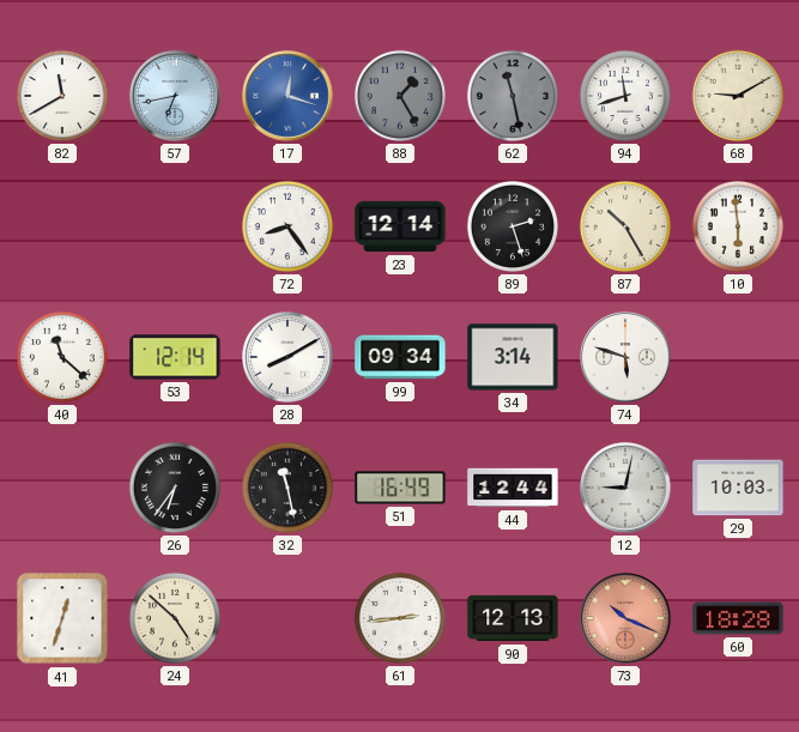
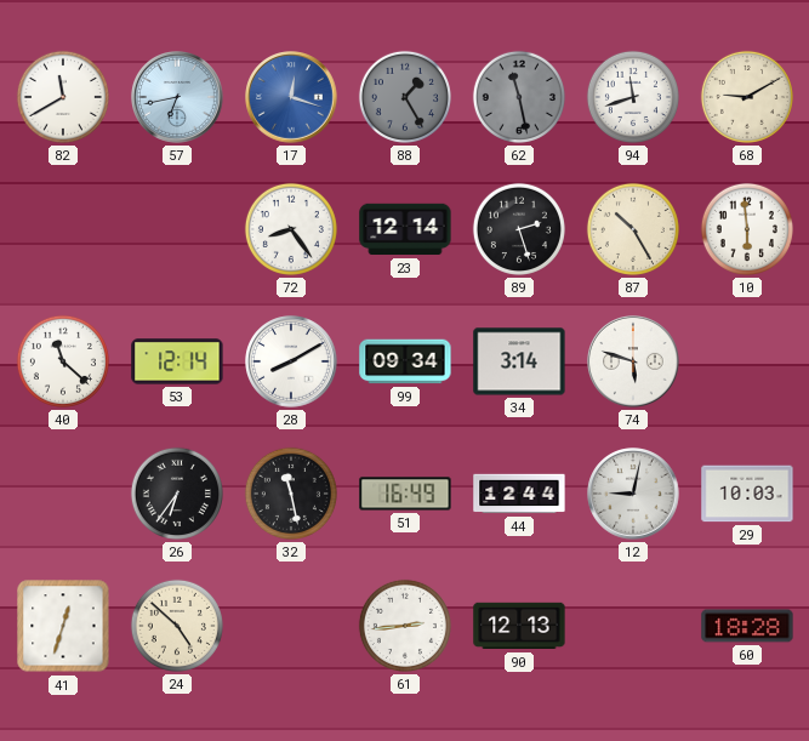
73: 10:19 -> none (625, 618)
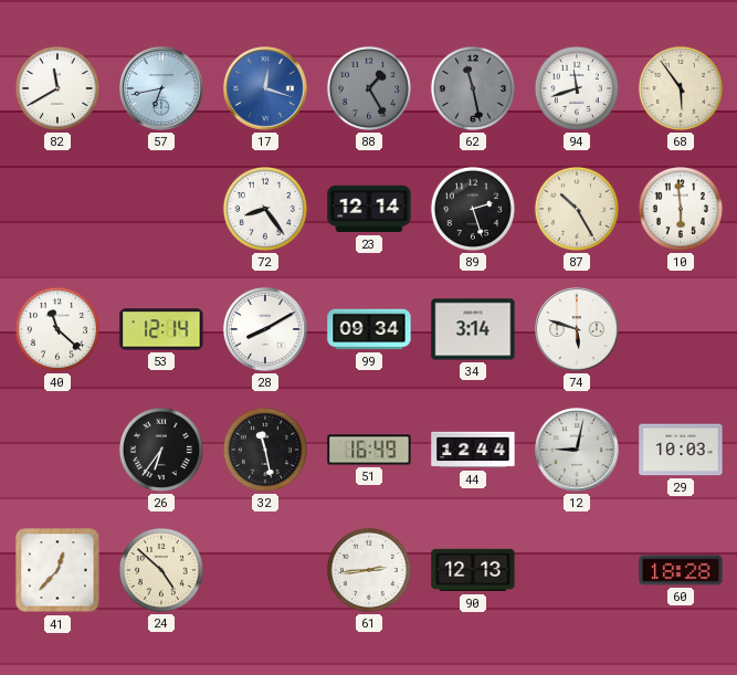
68: 9:10 -> 5:54 (681, 88)
41: 12:33 -> 12:37 (57, 570)
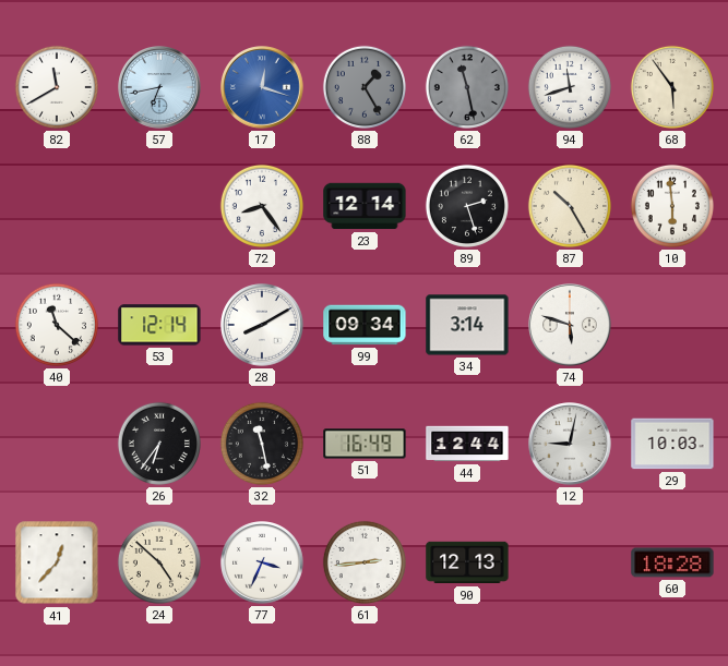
77: none -> 3:34 (262, 562)
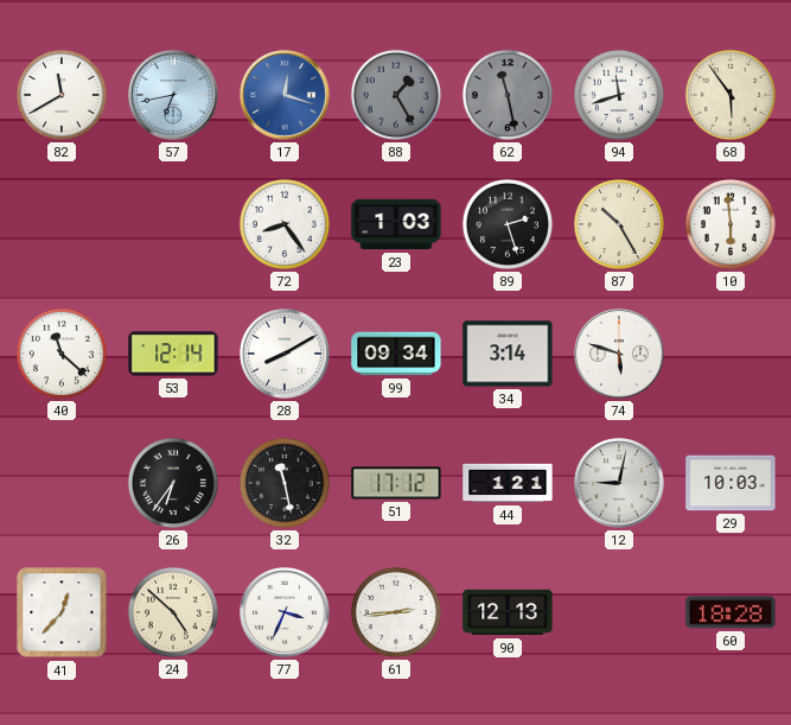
23: 12:14 -> 1:03 (396, 224)
51: 16:49 -> 17:12 (396, 483)
44: 12:44 -> 1:21 (508, 483)
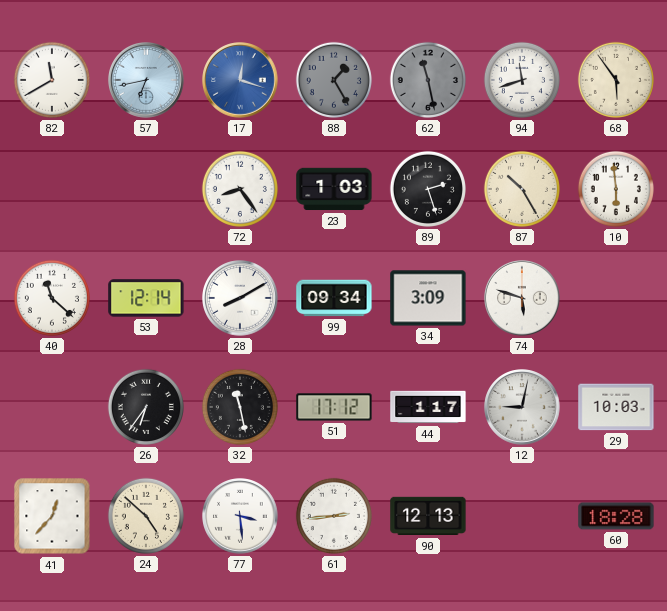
34: 3:14 -> 3:09 (428, 298)
44: 1:21 -> 1:17 (428, 407)
77: 3:34 -> 3:29 (240, 516)
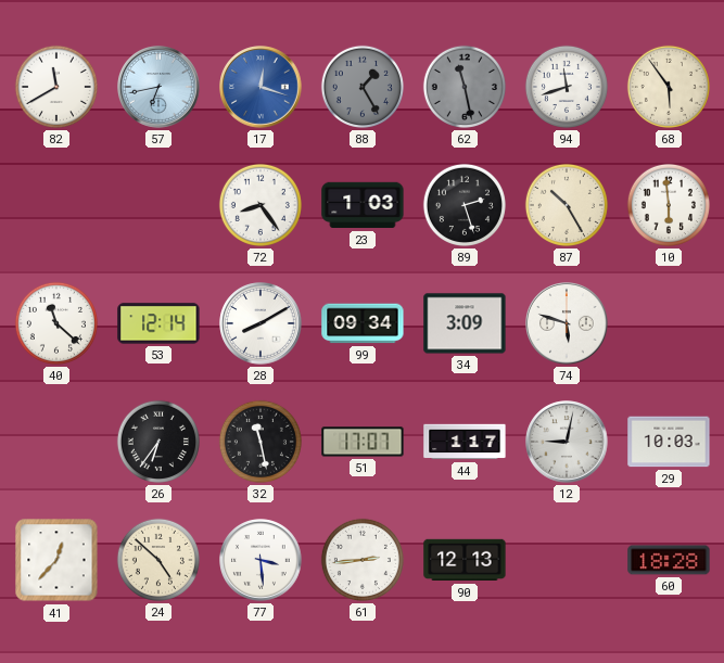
51: 17:12 -> 17:07 (363, 442)
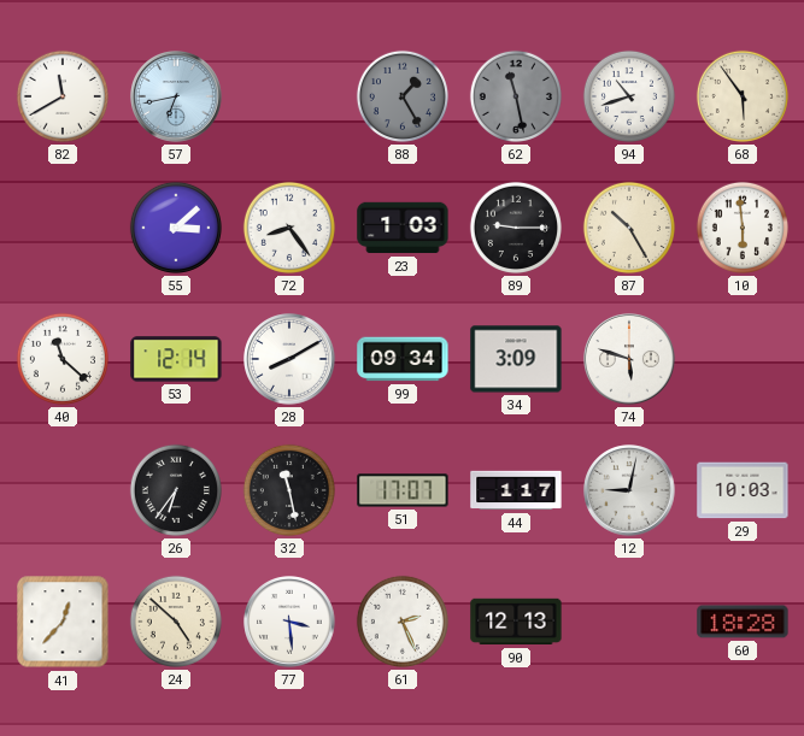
17: 12:18 -> none (261, 87)
94: 11:42 -> 10:42 (629, 96)
55: none -> 3:08 (176, 228)
89: 2:27 -> 9:15 (516, 228)
61: 2:44 -> 2:26 (403, 622)
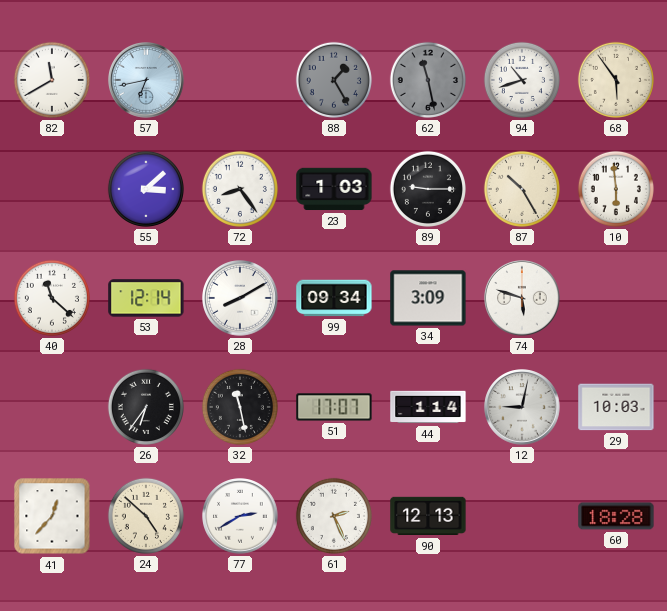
44: 1:17 -> 1:14 (428, 407)
77: 3:29 -> 2:40 (240, 516)
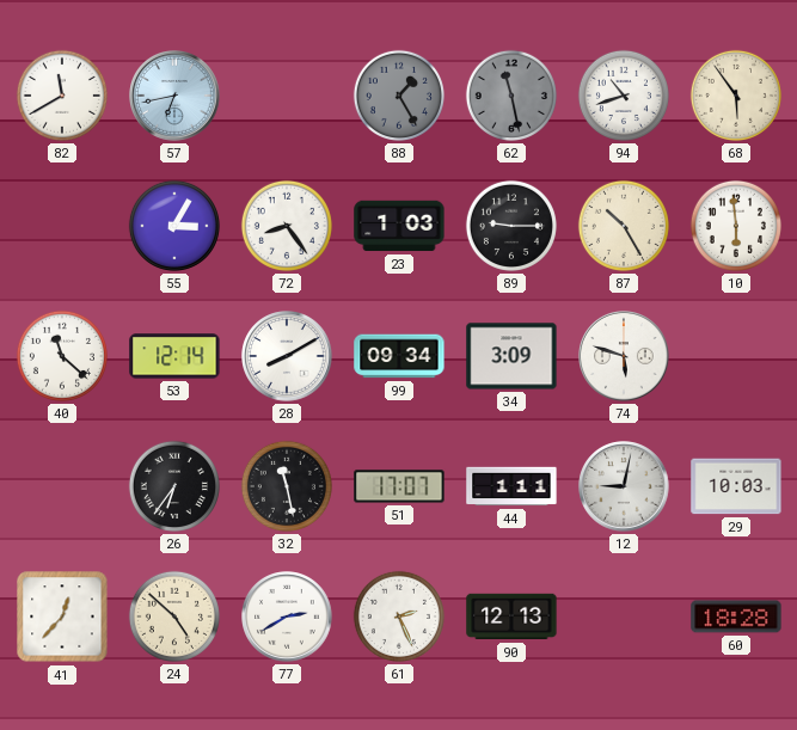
55: 3:08 -> 3:05 (174, 226)
44: 1:14 -> 1:11 (511, 486)
